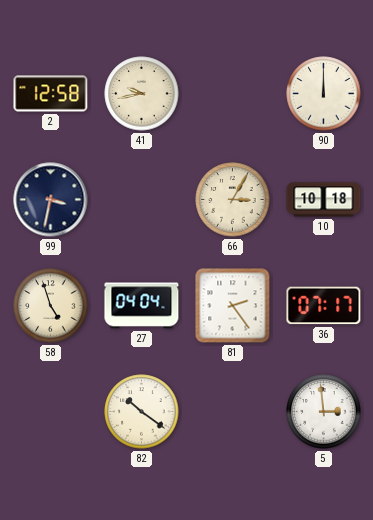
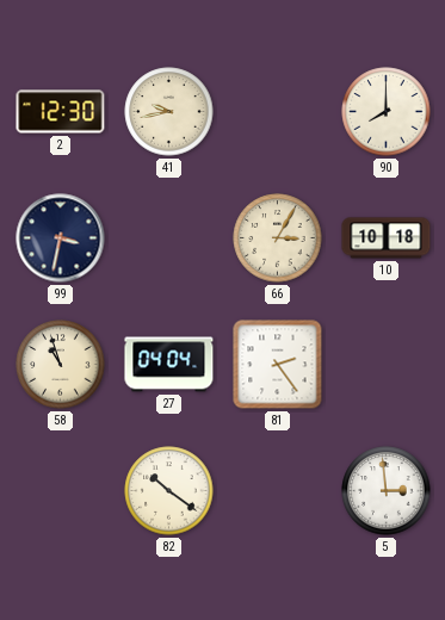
2: 12:58 -> 12:30 (61, 112)
90: 12:00 -> 8:00 (387, 112)
58: 4:57 -> 10:57 (61, 365)
36: 07:17 -> none (324, 306)
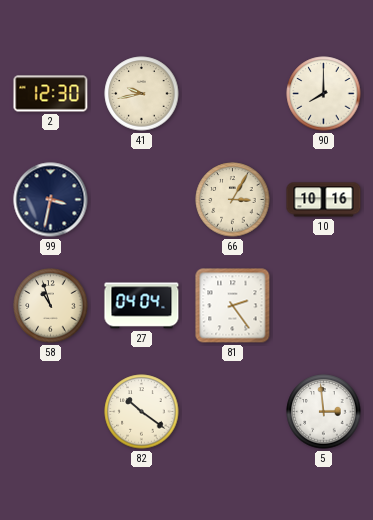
10: 10:18 -> 10:16 (324, 200)
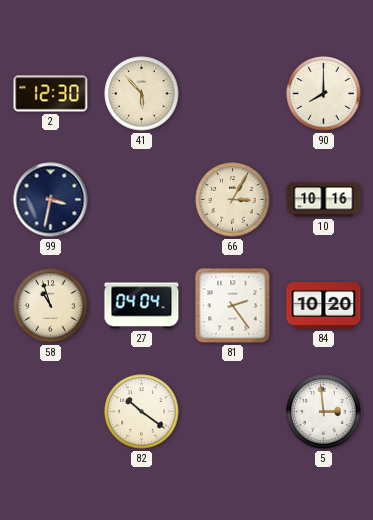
41: 9:43 -> 5:53 (142, 94)
84: none -> 10:20 (324, 305)
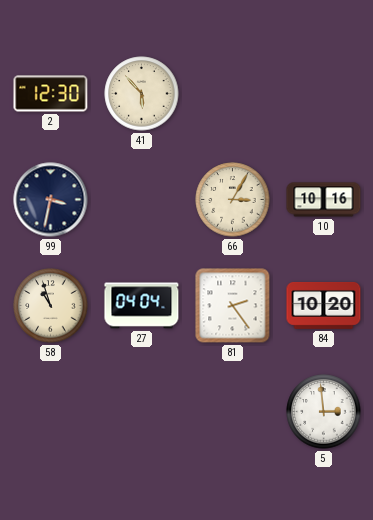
90: 8:00 -> none (324, 94)
82: 10:21 -> none (142, 412)
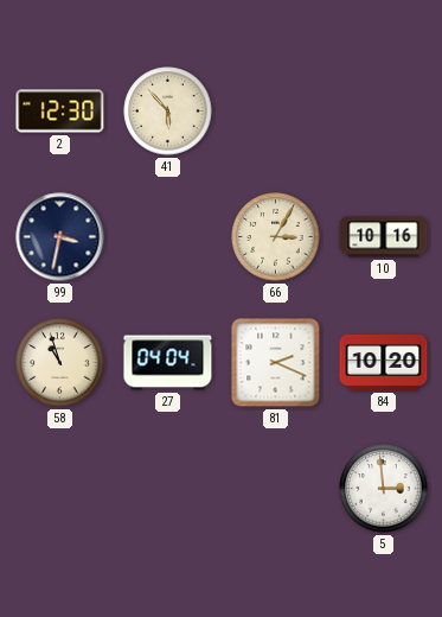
81: 2:24 -> 2:19 (276, 363)
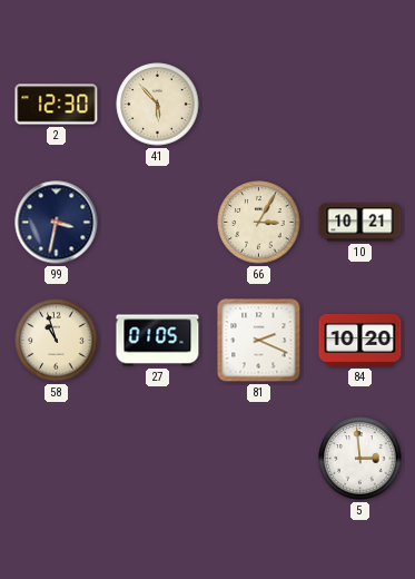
10: 10:16 -> 10:21 (360, 223)
27: 04:04 -> 01:05 (158, 341)
